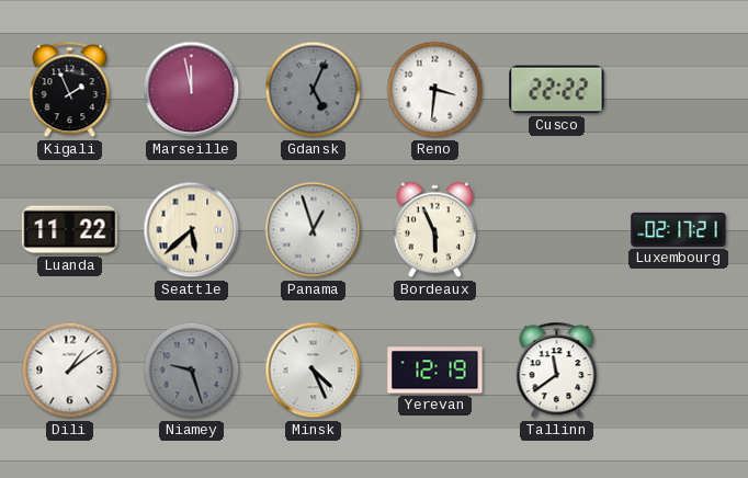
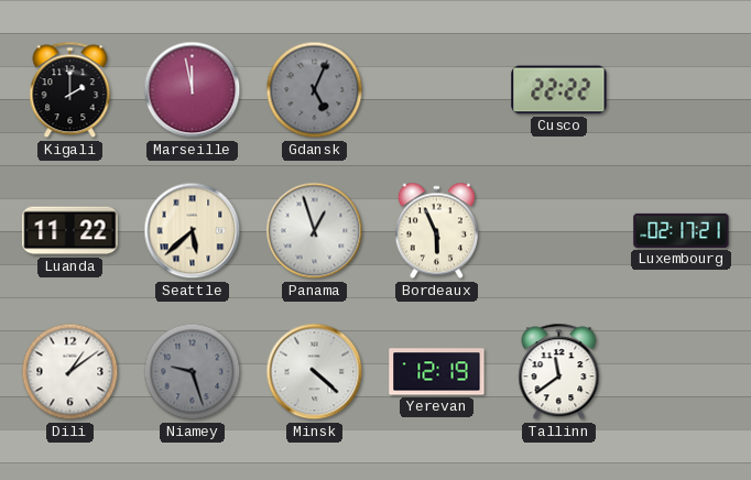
Kigali: 1:56 -> 2:00 (70, 90)
Reno: 3:31 -> none (435, 90)
Minsk: 4:26 -> 4:22 (315, 372)
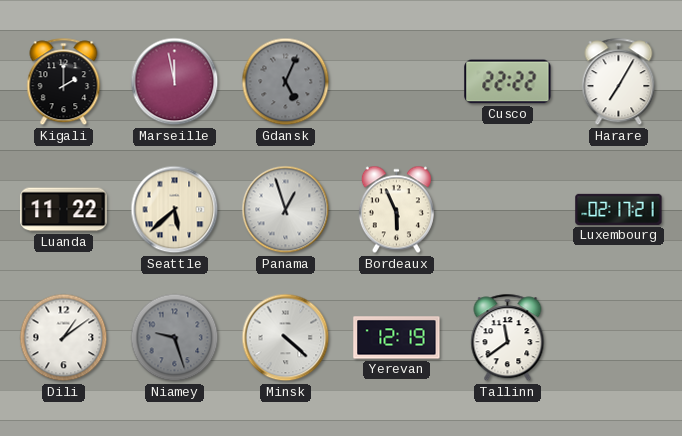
Harare: none -> 7:05 (619, 82)
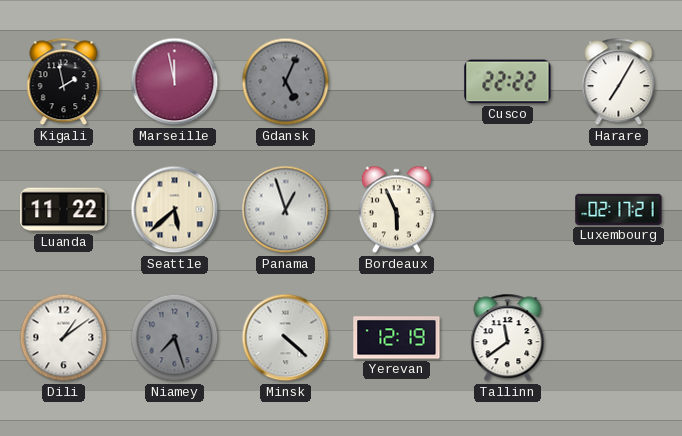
Kigali: 2:00 -> 1:58 (64, 82)
Niamey: 9:27 -> 7:27 (175, 338)
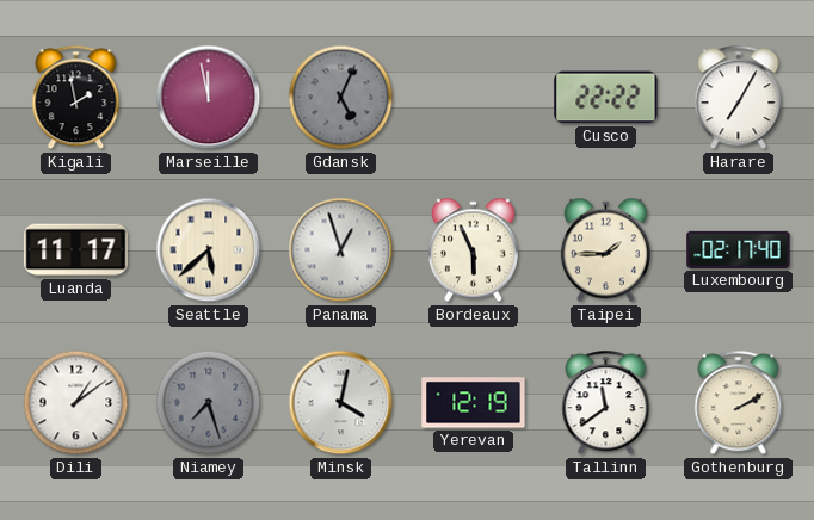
Luanda: 11:22 -> 11:17 (76, 250)
Taipei: none -> 1:45 (605, 250)
Luxembourg: 02:17:21 -> 02:17:40 (739, 249)
Minsk: 4:22 -> 4:02 (341, 403)
Gothenburg: none -> 2:10 (739, 403)
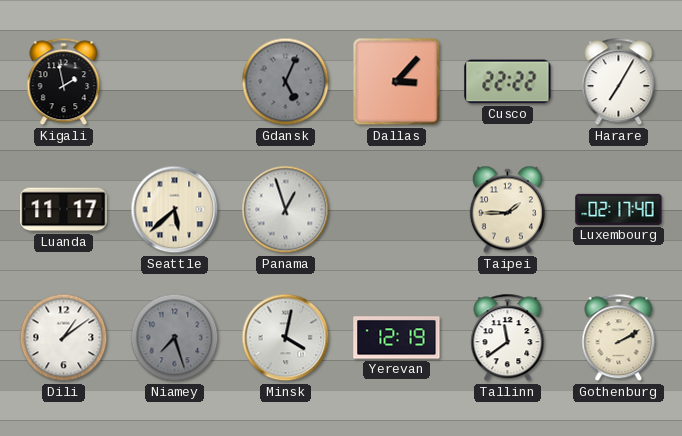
Marseille: 11:58 -> none (209, 98)
Dallas: none -> 3:07 (397, 82)
Bordeaux: 5:56 -> none (473, 250)
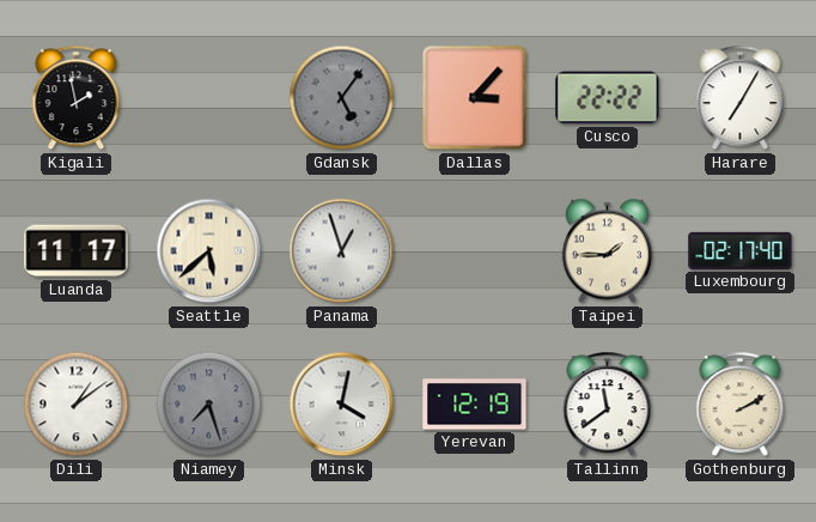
Gdansk: 5:04 -> 5:06 (342, 98)
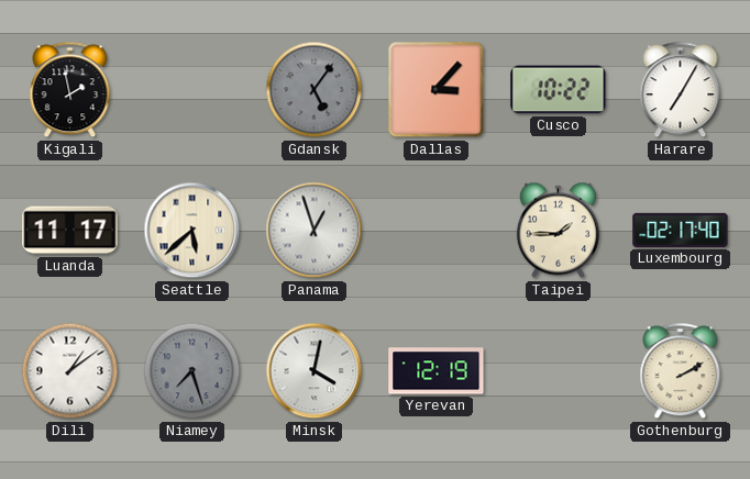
Cusco: 22:22 -> 10:22 (559, 90)
Tallinn: 11:39 -> none (608, 405)
